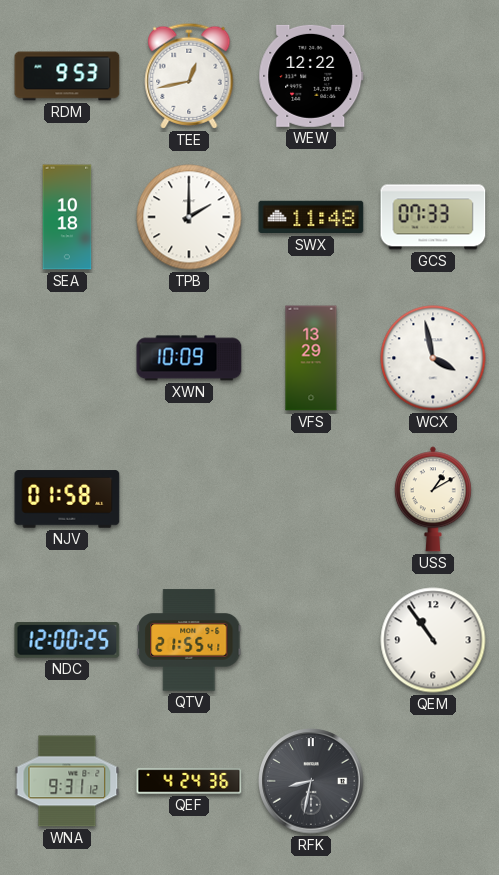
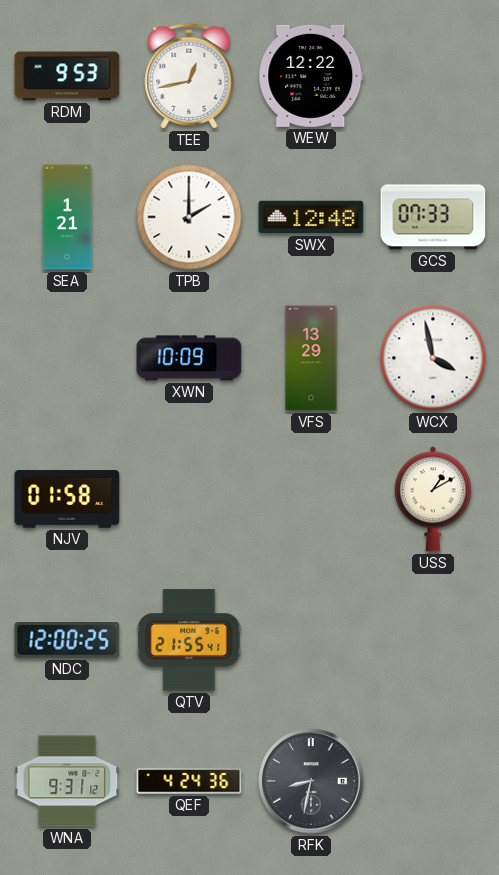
SEA: 10:18 -> 1:21 (67, 217)
SWX: 11:48 -> 12:48 (311, 217)
QEM: 10:54 -> none (433, 640)
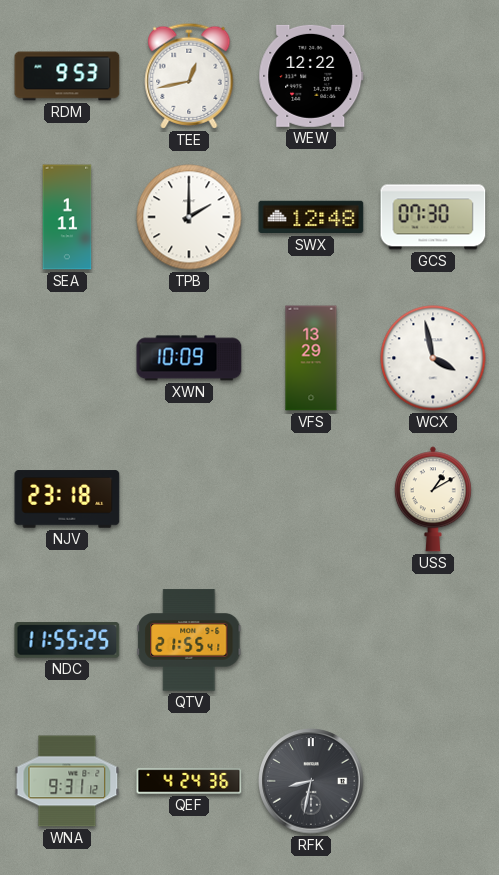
SEA: 1:21 -> 1:11 (67, 217)
GCS: 07:33 -> 07:30 (433, 217)
NJV: 01:58 -> 23:18 (67, 499)
NDC: 12:00 -> 11:55 (67, 640)
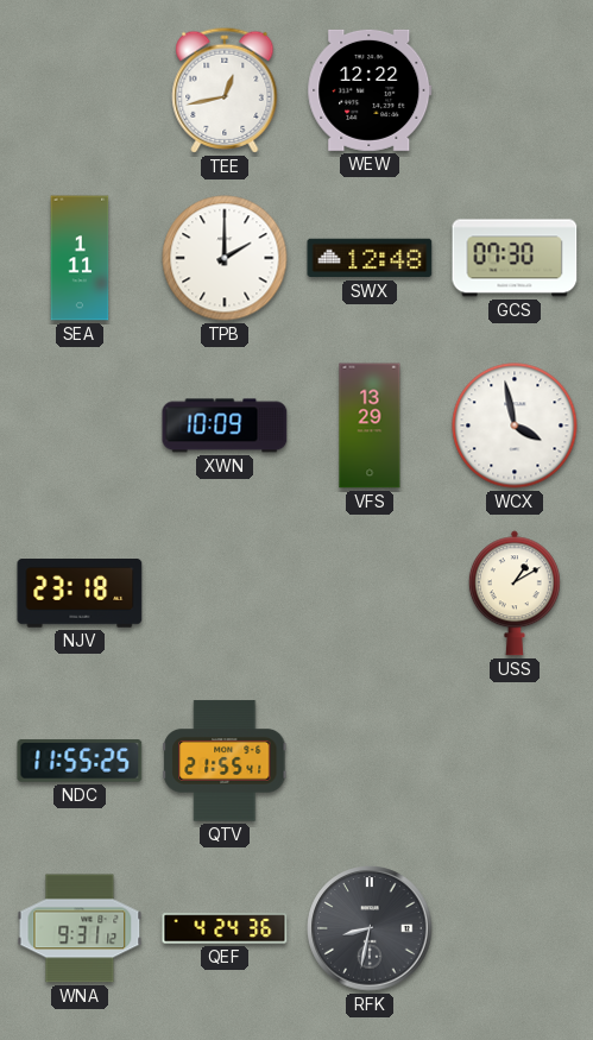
RDM: 9:53 -> none (67, 76)
